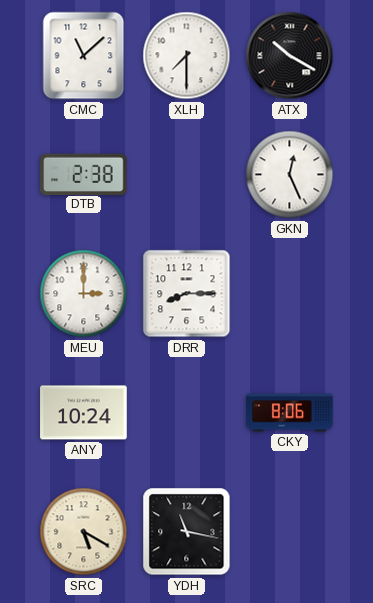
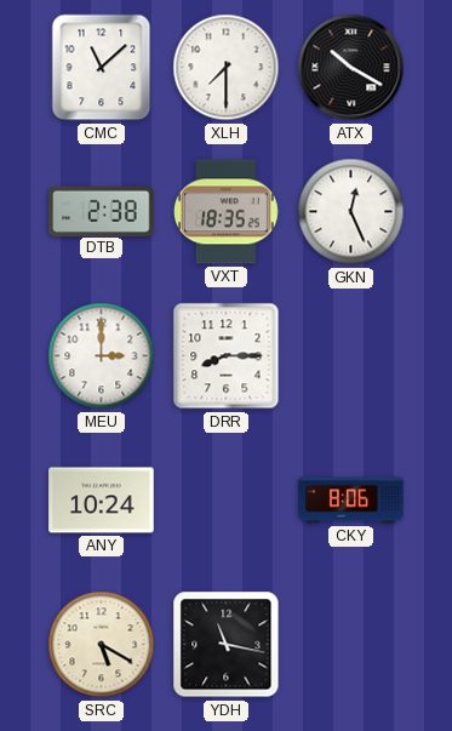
VXT: none -> 18:35 (227, 212)
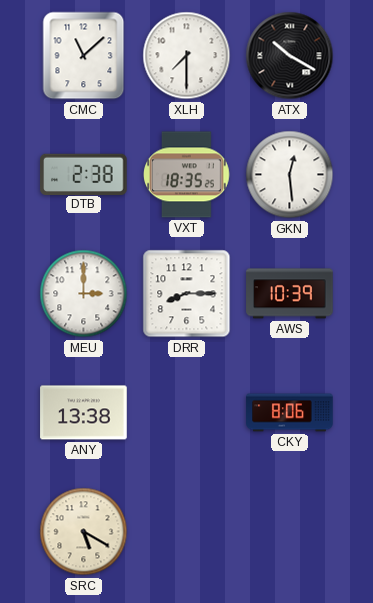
GKN: 12:26 -> 12:29 (290, 175)
AWS: none -> 10:39 (290, 294)
ANY: 10:24 -> 13:38 (84, 413)
YDH: 11:17 -> none (227, 645)
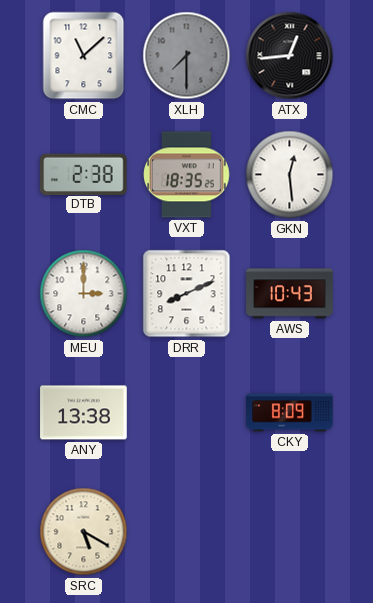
XLH dial: white -> grey (187, 56)
ATX: 10:20 -> 12:44 (290, 56)
DRR: 8:15 -> 8:11 (187, 294)
AWS: 10:39 -> 10:43 (290, 294)
CKY: 8:06 -> 8:09 (290, 413)
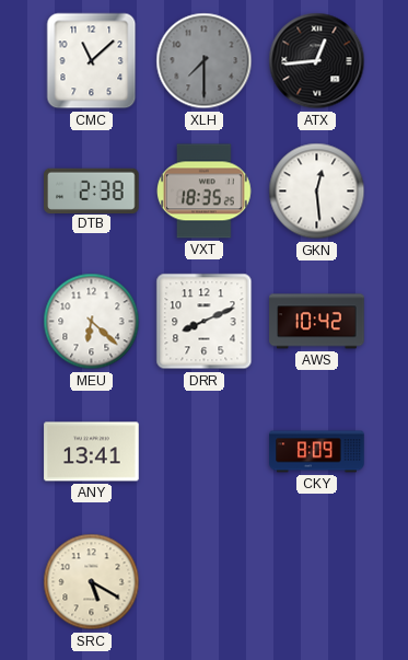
MEU: 3:00 -> 6:22 (92, 322)
AWS: 10:43 -> 10:42 (317, 322)
ANY: 13:38 -> 13:41 (92, 452)
